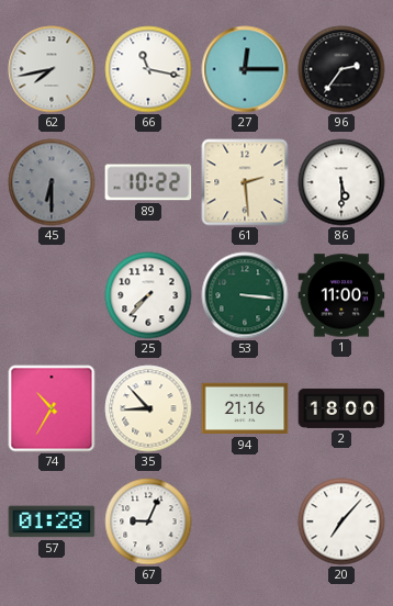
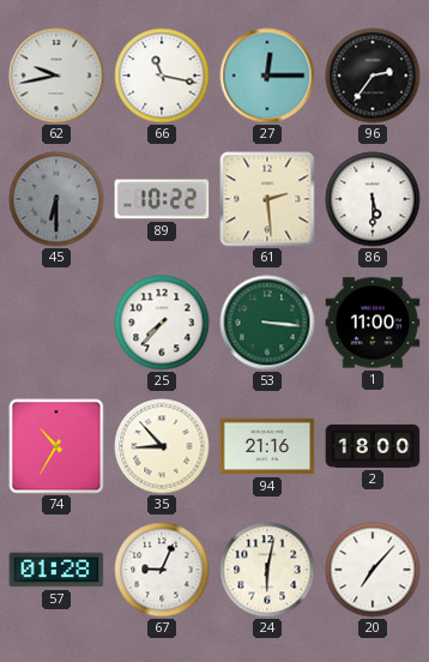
62: 7:43 -> 9:43 (56, 76)
24: none -> 6:02 (267, 570)
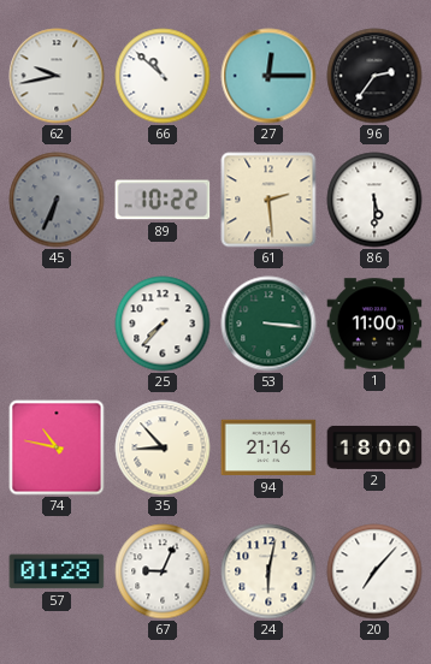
66: 11:17 -> 10:52 (163, 76)
45: 6:30 -> 6:34 (57, 200)
74: 10:35 -> 10:47 (57, 447)
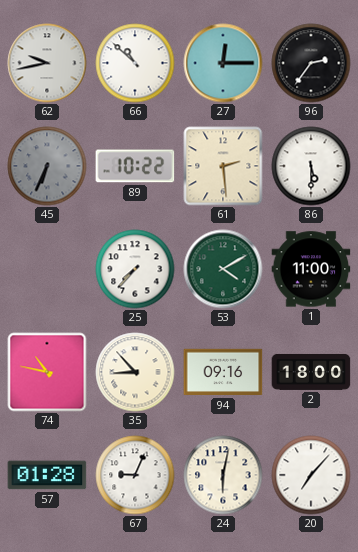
53: 3:16 -> 4:10 (223, 269)
94: 21:16 -> 09:16 (223, 372)
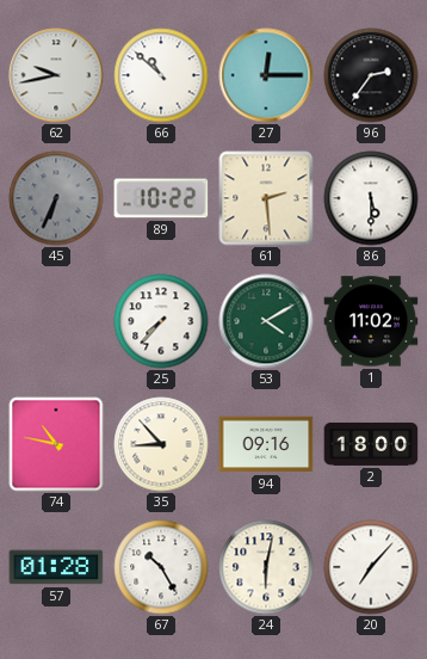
1: 11:00 -> 11:02 (371, 321)
67: 9:04 -> 10:25 (161, 567)
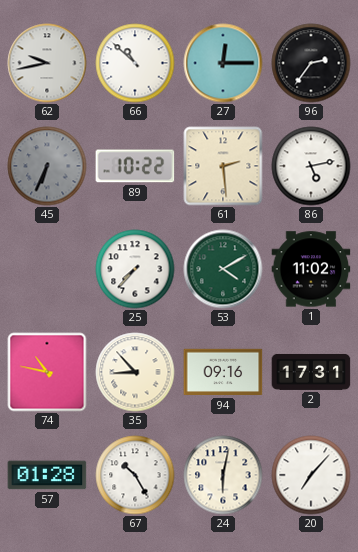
86: 5:30 -> 5:13 (311, 166)
2: 18:00 -> 17:31 (311, 372)
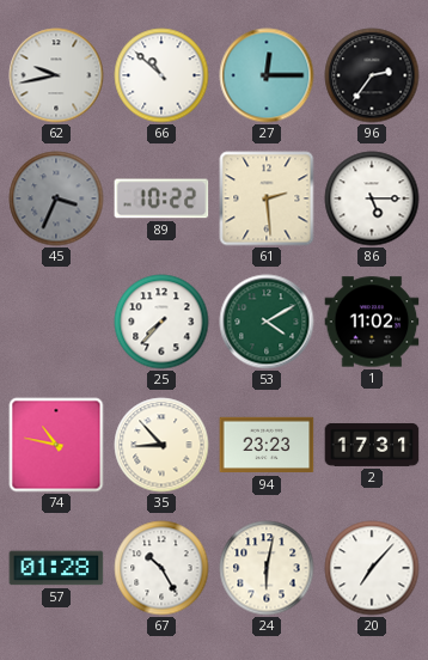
45: 6:34 -> 3:34 (56, 198)
86: 5:13 -> 5:15 (372, 198)
94: 09:16 -> 23:23 (267, 445)
